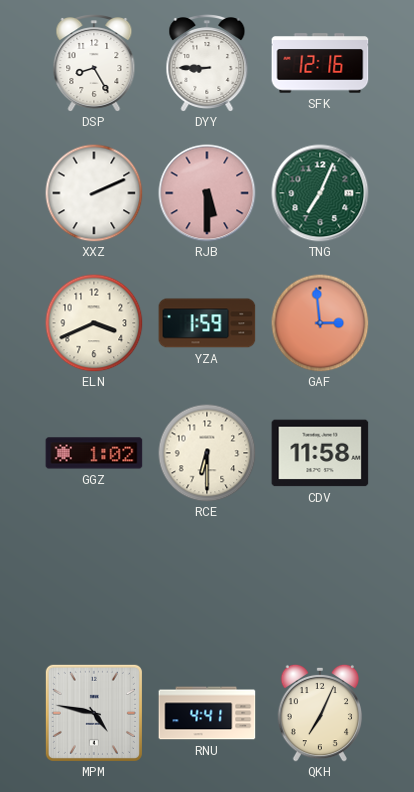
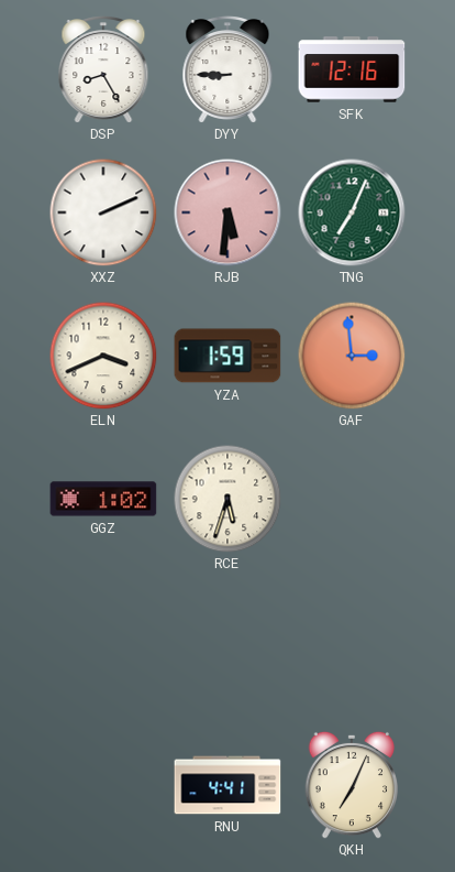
RJB: 5:30 -> 5:31 (227, 212)
RCE: 6:30 -> 5:33 (227, 499)
CDV: 11:58 -> none (320, 453)
MPM: 4:47 -> none (94, 713)
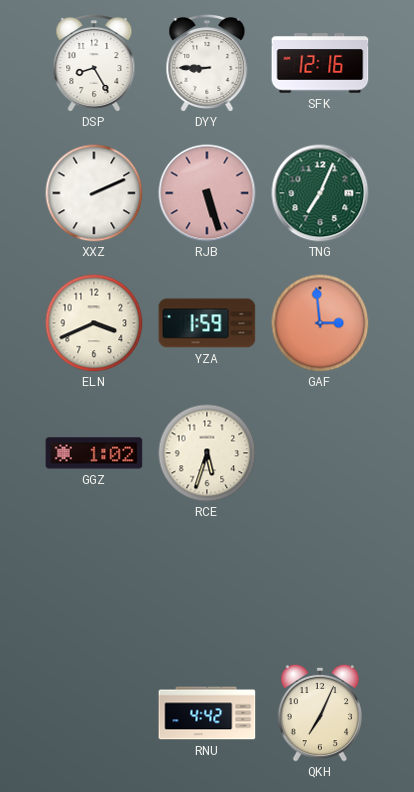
RJB: 5:31 -> 5:27 (207, 193)
RNU: 4:41 -> 4:42 (207, 713)
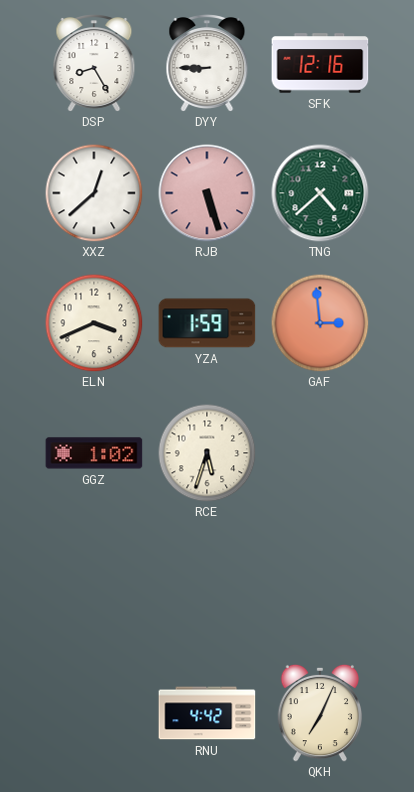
XXZ: 2:11 -> 12:38 (94, 193)
TNG: 7:04 -> 4:38 (320, 193)
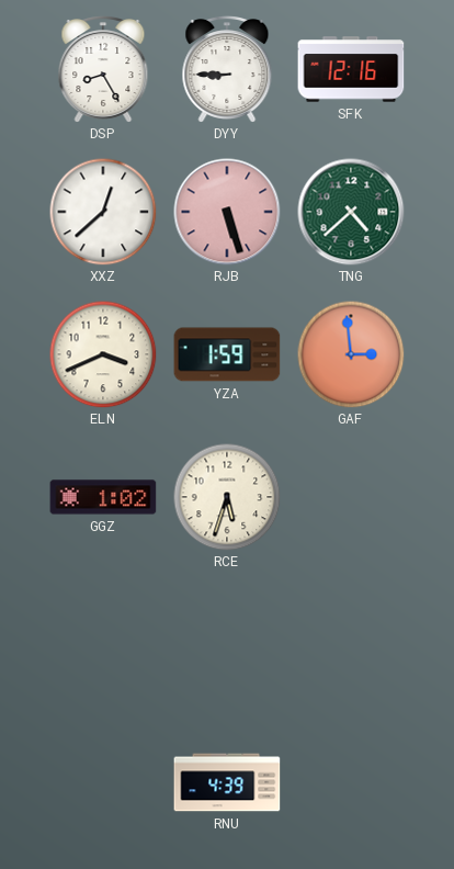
RNU: 4:42 -> 4:39 (227, 782)
QKH: 7:04 -> none (320, 713)
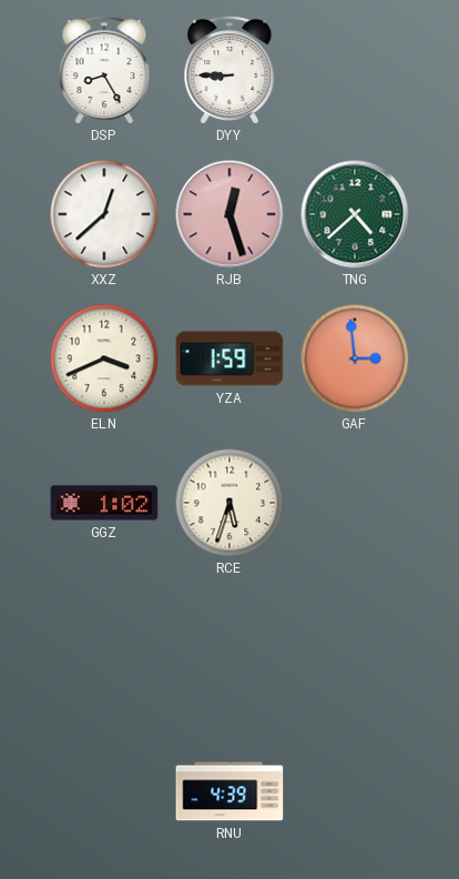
SFK: 12:16 -> none (351, 69)
RJB: 5:27 -> 12:27 (229, 214)
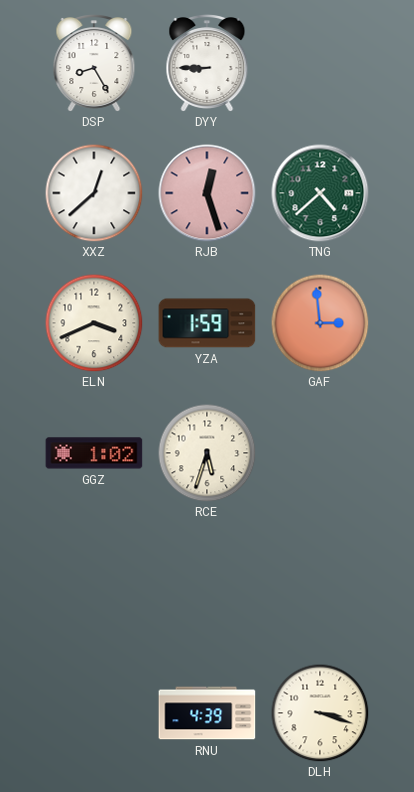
DLH: none -> 3:18 (320, 713)
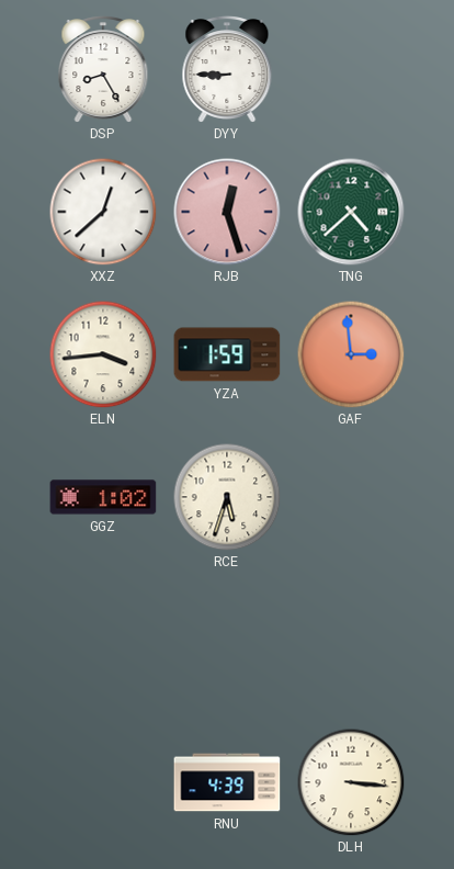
ELN: 3:41 -> 3:44 (103, 354)
DLH: 3:18 -> 3:16 (351, 782)
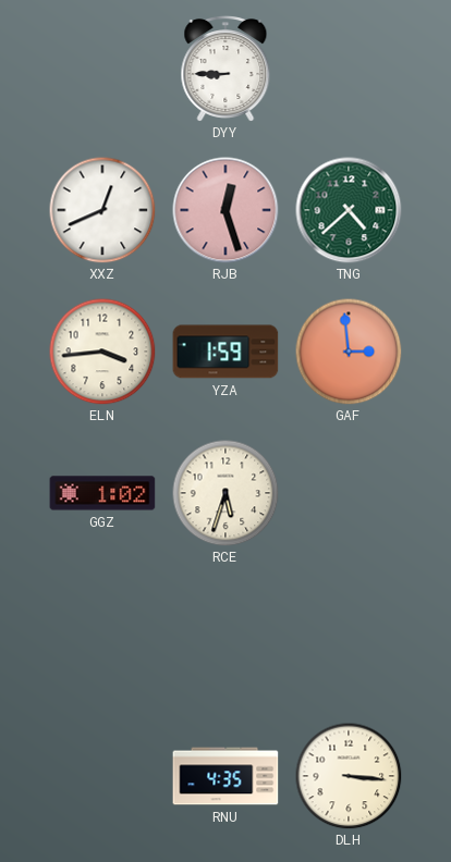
DSP: 8:25 -> none (103, 70)
XXZ: 12:38 -> 12:41 (102, 210)
RNU: 4:39 -> 4:35 (225, 776)
